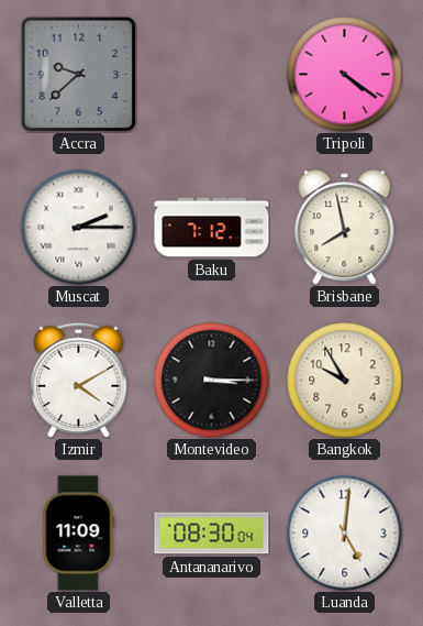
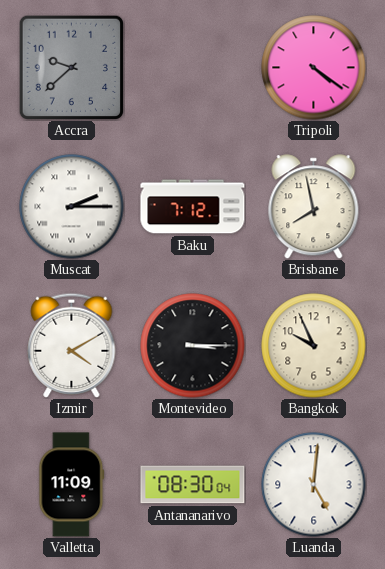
Bangkok: 9:55 -> 9:56 (314, 346)
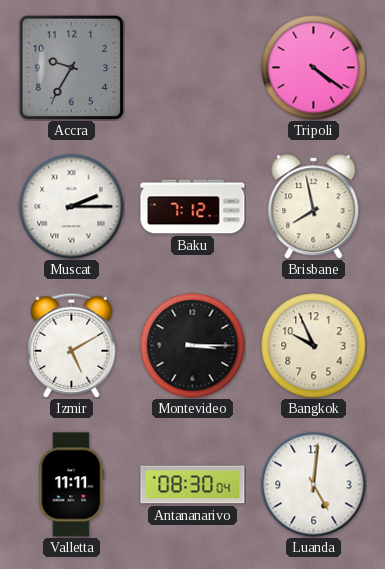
Accra: 9:38 -> 9:35 (71, 67)
Izmir: 4:10 -> 5:10 (72, 345)
Valletta: 11:09 -> 11:11 (72, 485)
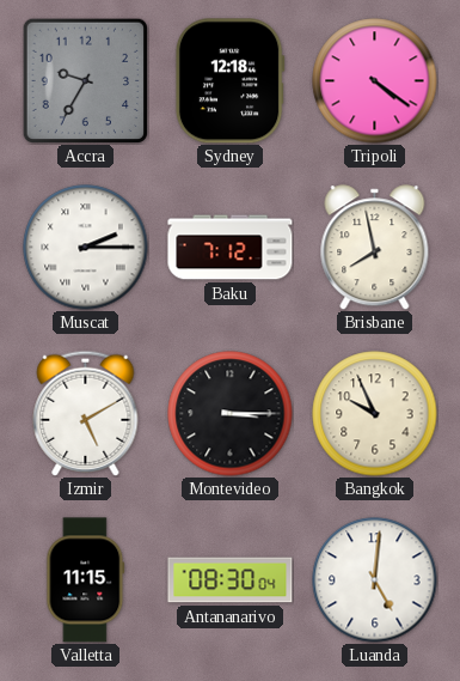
Sydney: none -> 12:18 (229, 81)
Valletta: 11:11 -> 11:15 (86, 580)
